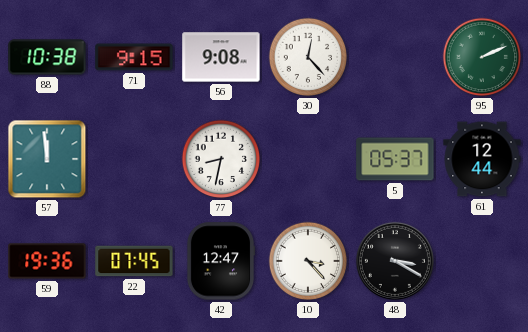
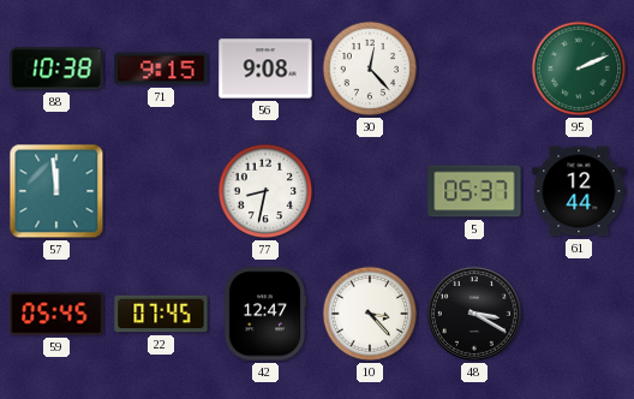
59: 19:36 -> 05:45 (56, 314)
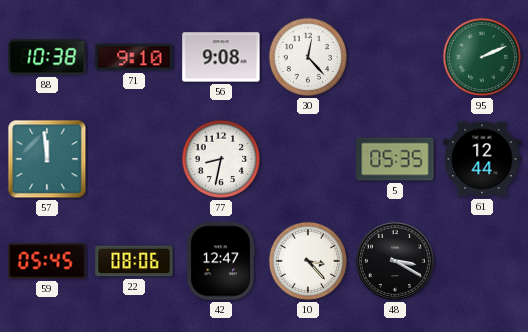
71: 9:15 -> 9:10 (134, 57)
5: 05:37 -> 05:35 (395, 159)
22: 07:45 -> 08:06 (134, 261)
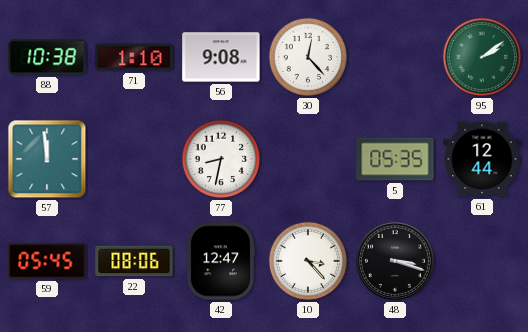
71: 9:10 -> 1:10 (134, 57)
95: 2:11 -> 2:09 (482, 57)
48: 3:20 -> 3:18 (395, 261)
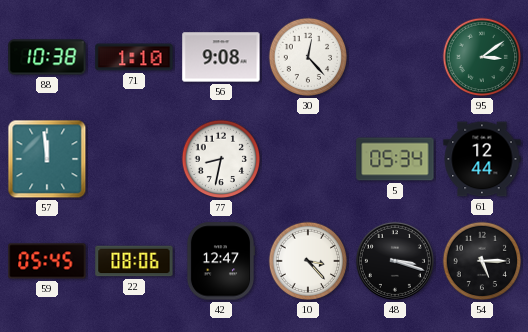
95: 2:09 -> 3:09 (482, 57)
5: 05:35 -> 05:34 (395, 159)
54: none -> 5:15 (482, 261)
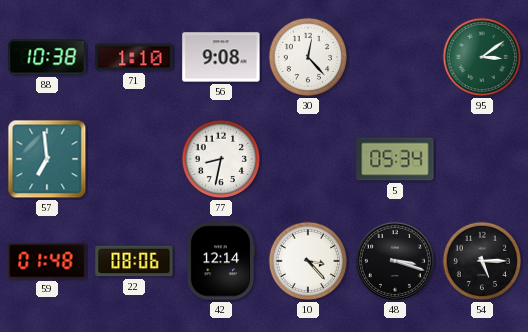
57: 11:59 -> 6:59 (47, 159)
61: 12:44 -> none (482, 159)
59: 05:45 -> 01:48 (47, 261)
42: 12:47 -> 12:14 (221, 261)
